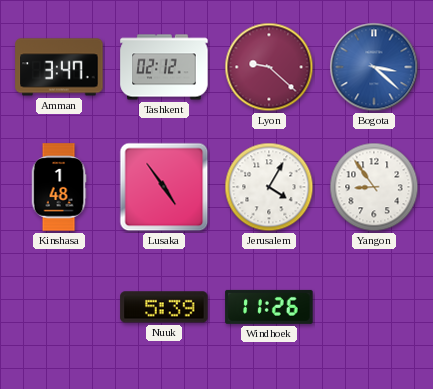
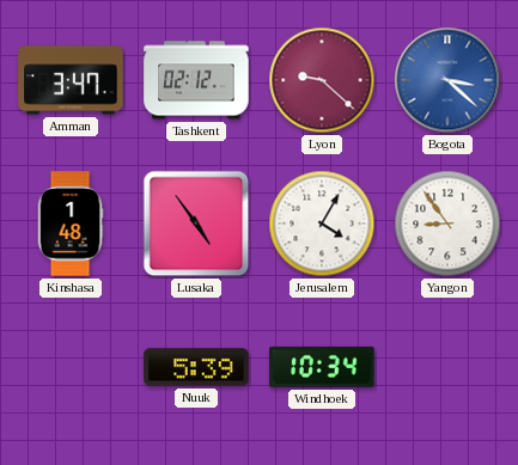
Windhoek: 11:26 -> 10:34 (322, 367)
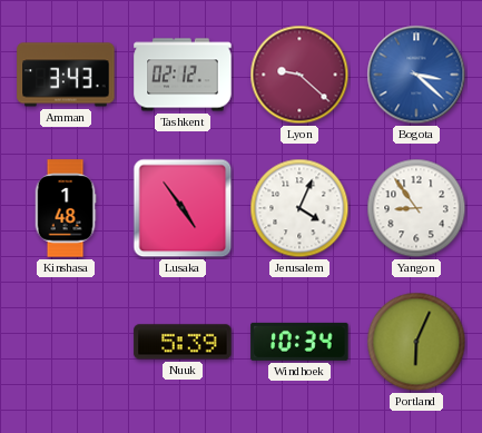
Amman: 3:47 -> 3:43 (66, 75)
Jerusalem: 4:05 -> 4:04 (299, 208)
Portland: none -> 6:04 (416, 342)
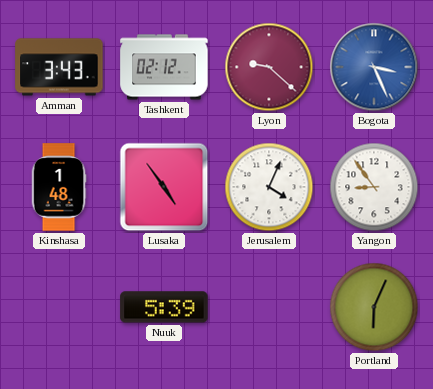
Bogota: 3:22 -> 3:26 (374, 67)
Windhoek: 10:34 -> none (299, 342)
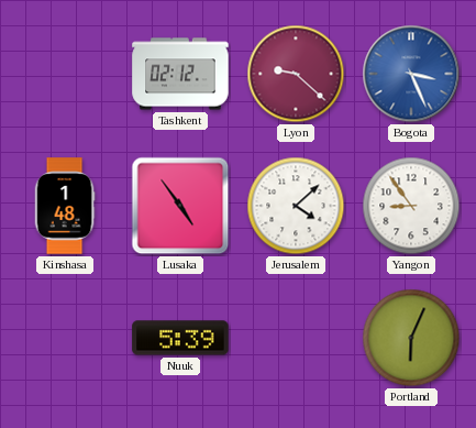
Amman: 3:43 -> none (59, 67)
Jerusalem: 4:04 -> 4:08 (296, 206)
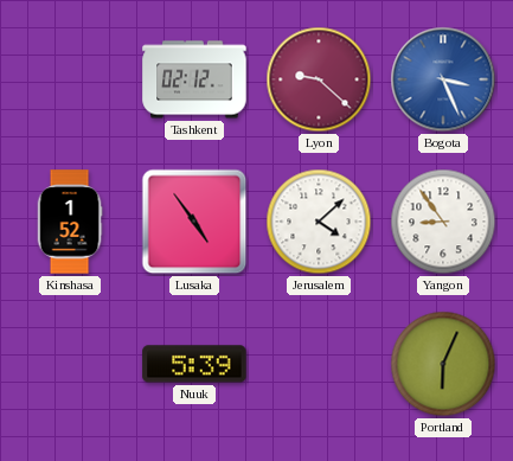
Kinshasa: 1:48 -> 1:52 (70, 222)
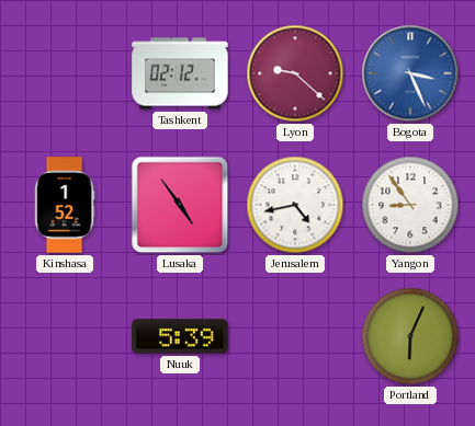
Jerusalem: 4:08 -> 4:43 (295, 205)
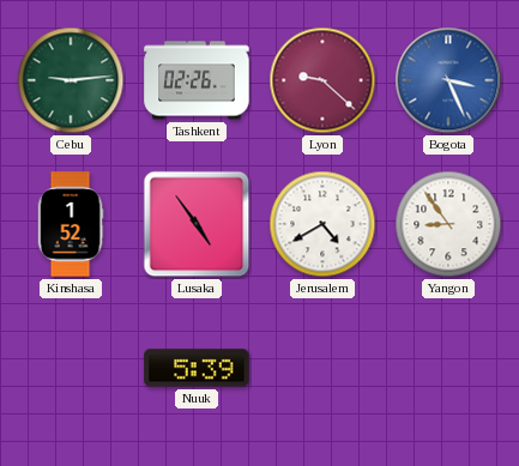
Cebu: none -> 9:14 (71, 80)
Tashkent: 02:12 -> 02:26 (197, 80)
Jerusalem: 4:43 -> 4:40 (322, 224)
Portland: 6:04 -> none (410, 336)
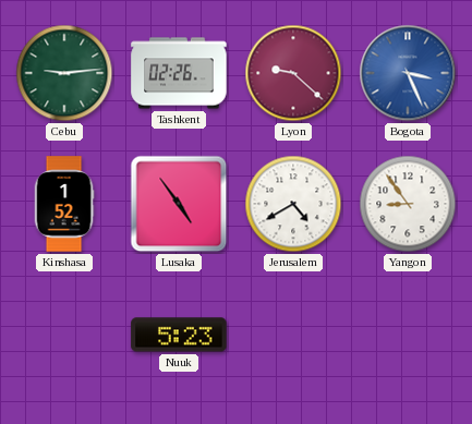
Nuuk: 5:39 -> 5:23 (179, 335)
